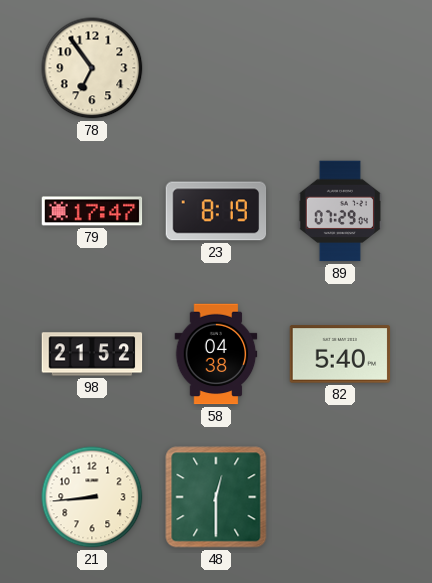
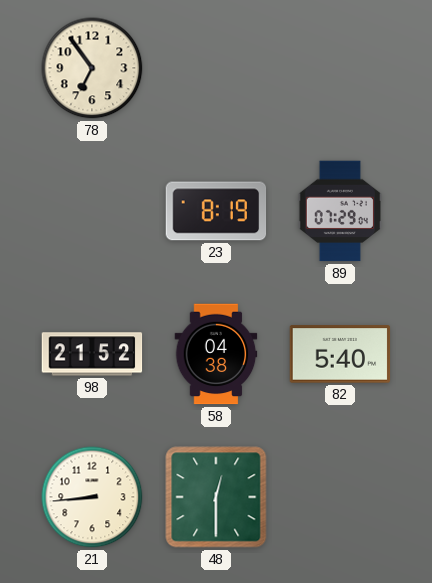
79: 17:47 -> none (92, 211)
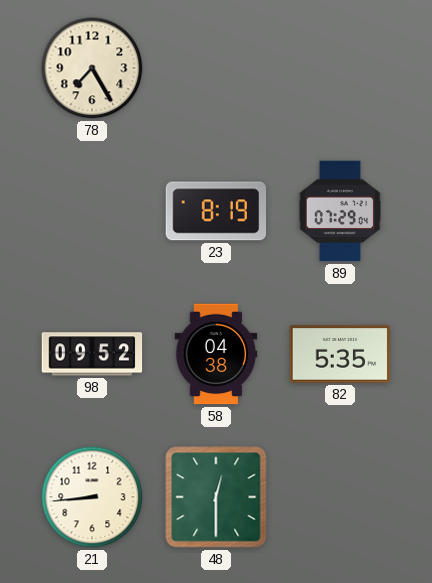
78: 6:54 -> 7:25 (92, 68)
98: 21:52 -> 09:52 (92, 354)
82: 5:40 -> 5:35 (340, 354)
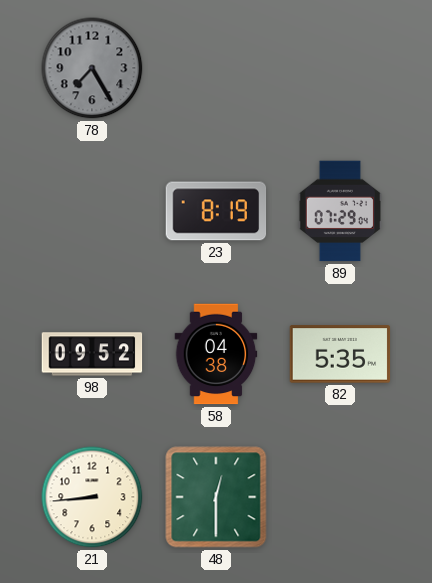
78 dial: cream -> grey (92, 68)
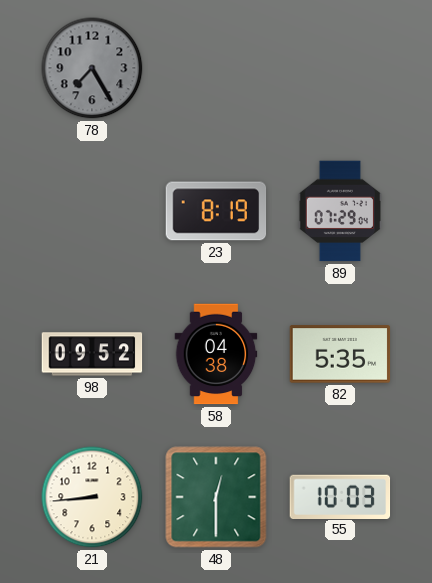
55: none -> 10:03 (340, 496)
